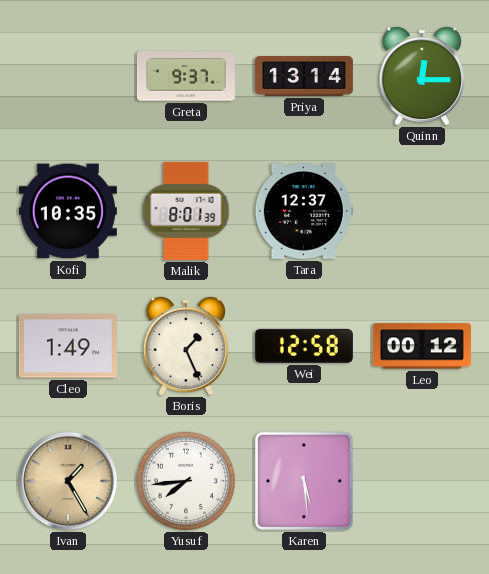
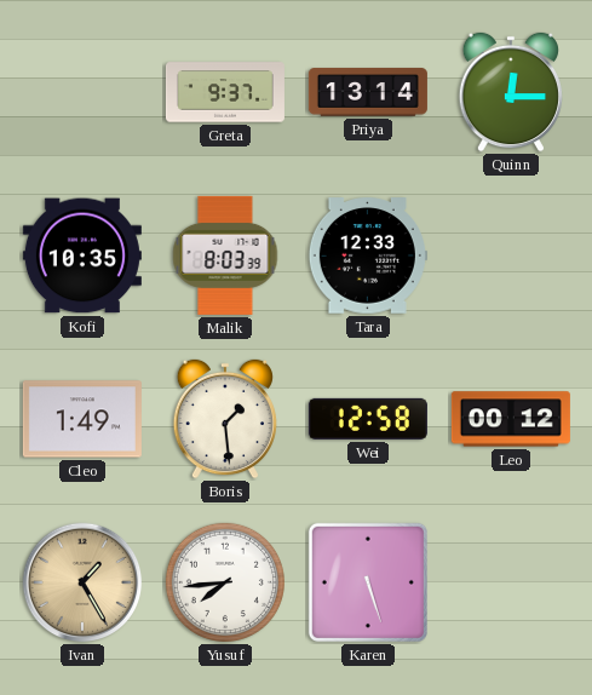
Malik: 8:01 -> 8:03 (225, 255)
Tara: 12:37 -> 12:33 (368, 255)
Boris: 1:26 -> 1:29 (224, 419)
Karen: 5:29 -> 5:27 (368, 582)
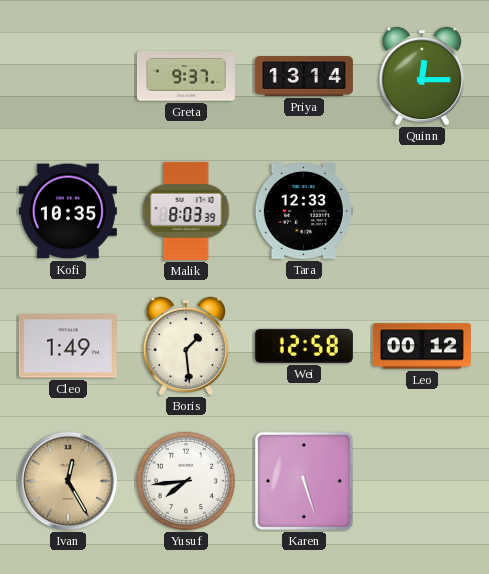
Ivan: 1:25 -> 12:25 (68, 481)
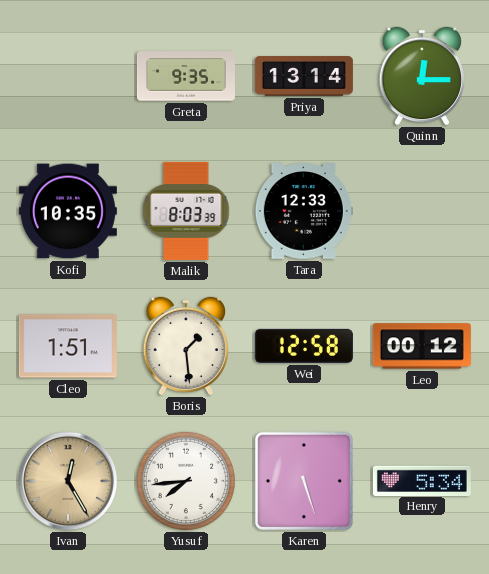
Greta: 9:37 -> 9:35 (186, 76)
Cleo: 1:49 -> 1:51 (68, 346)
Henry: none -> 5:34 (422, 480)
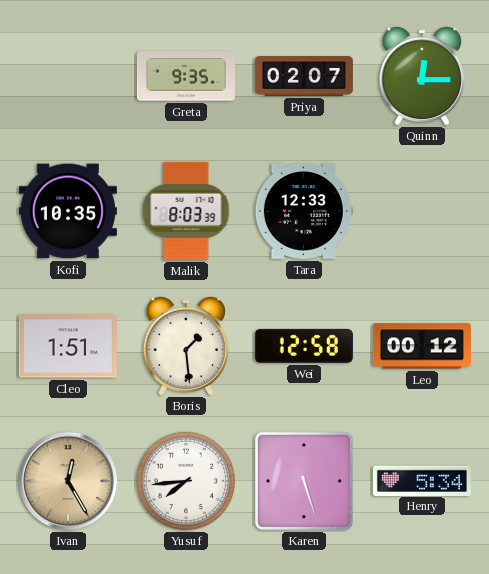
Priya: 13:14 -> 02:07 (304, 76)
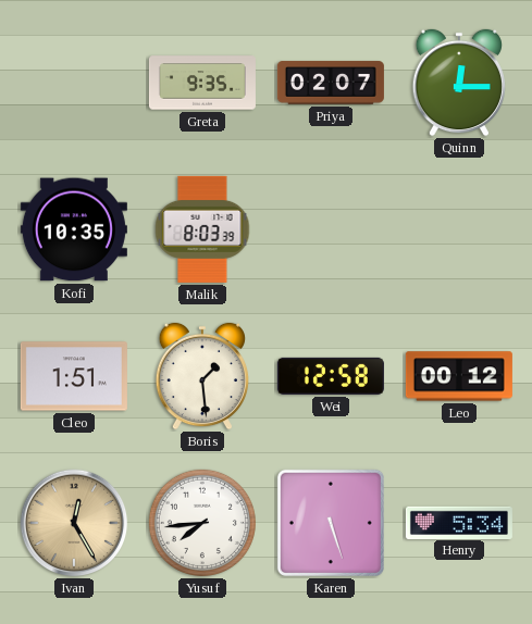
Tara: 12:33 -> none (304, 211)
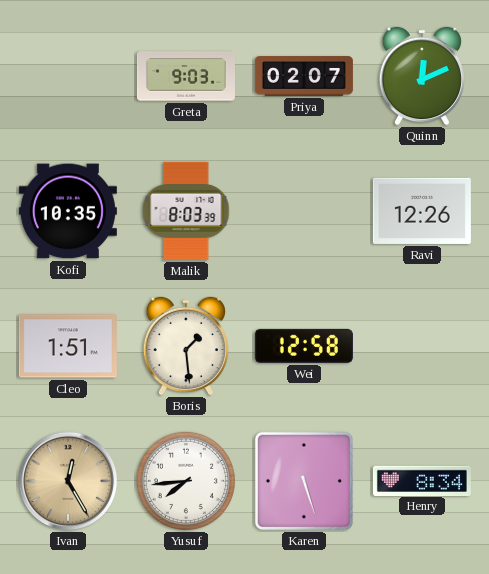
Greta: 9:35 -> 9:03 (186, 76)
Quinn: 12:15 -> 12:11 (421, 76)
Ravi: none -> 12:26 (422, 211)
Leo: 00:12 -> none (459, 376)
Henry: 5:34 -> 8:34 (422, 480)
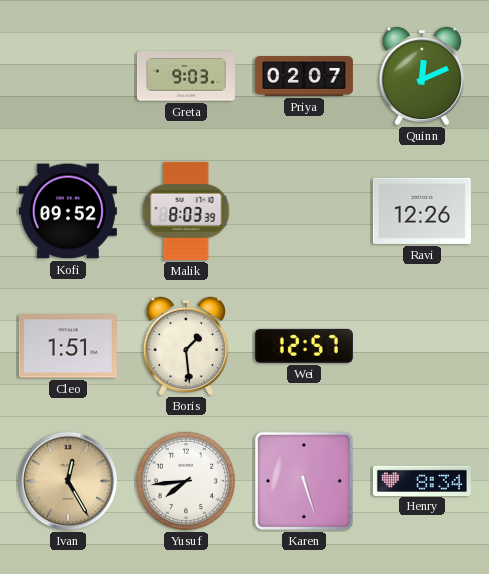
Kofi: 10:35 -> 09:52 (68, 211)
Wei: 12:58 -> 12:57 (304, 346)
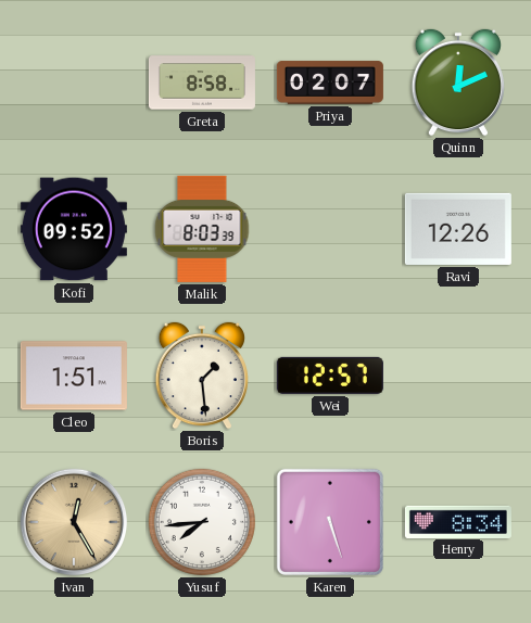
Greta: 9:03 -> 8:58 (202, 82)
